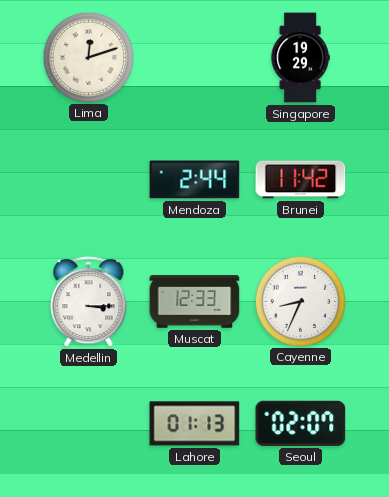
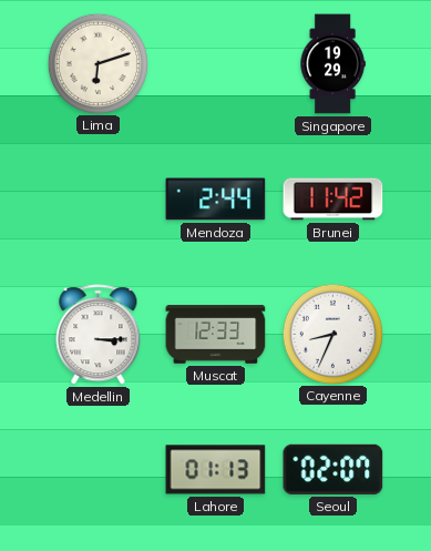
Lima: 12:12 -> 6:12 (98, 63)
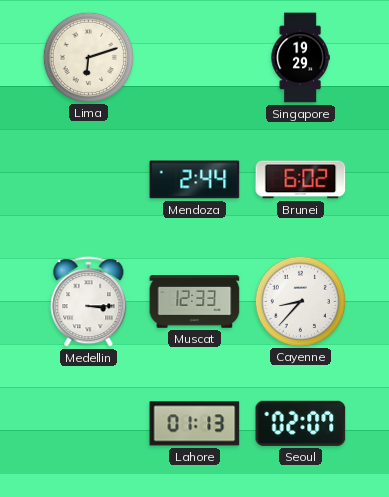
Brunei: 11:42 -> 6:02 (301, 180)
Cayenne: 8:34 -> 8:37 (300, 301)
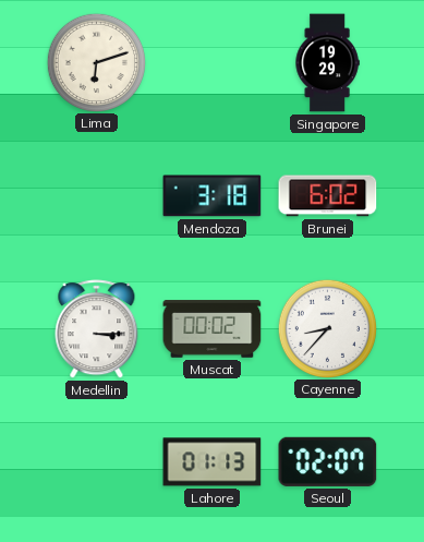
Mendoza: 2:44 -> 3:18 (213, 196)
Muscat: 12:33 -> 00:02 (213, 329)
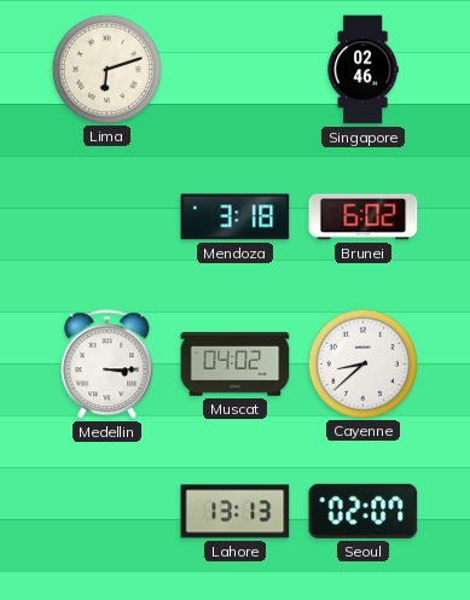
Singapore: 19:29 -> 02:46 (362, 70)
Muscat: 00:02 -> 04:02 (236, 365)
Cayenne: 8:37 -> 8:38 (362, 363)
Lahore: 01:13 -> 13:13 (236, 512)
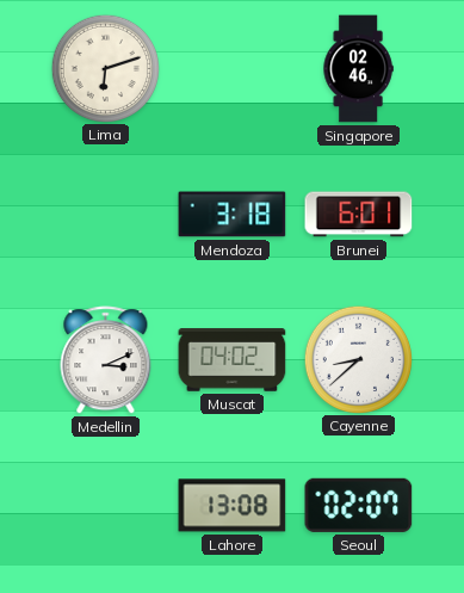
Brunei: 6:02 -> 6:01 (359, 215)
Medellin: 3:15 -> 3:11 (106, 360)
Lahore: 13:13 -> 13:08 (233, 506)
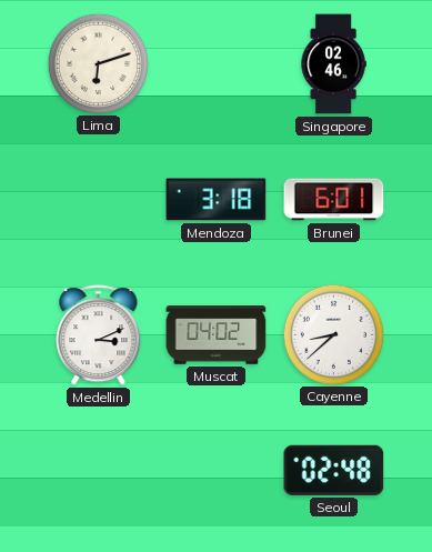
Lahore: 13:08 -> none (233, 506)
Seoul: 02:07 -> 02:48 (334, 470)
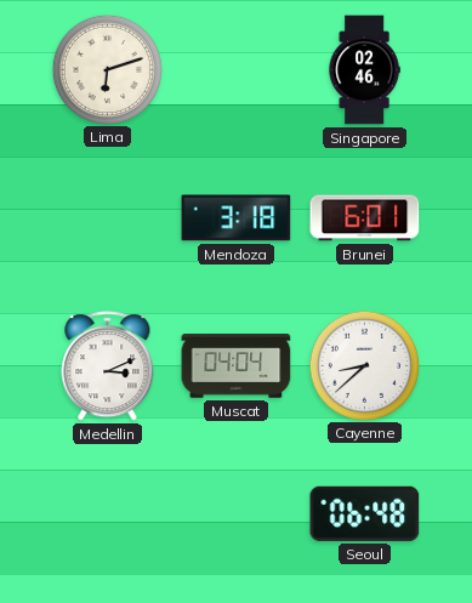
Muscat: 04:02 -> 04:04 (237, 366)
Seoul: 02:48 -> 06:48 (365, 513)
